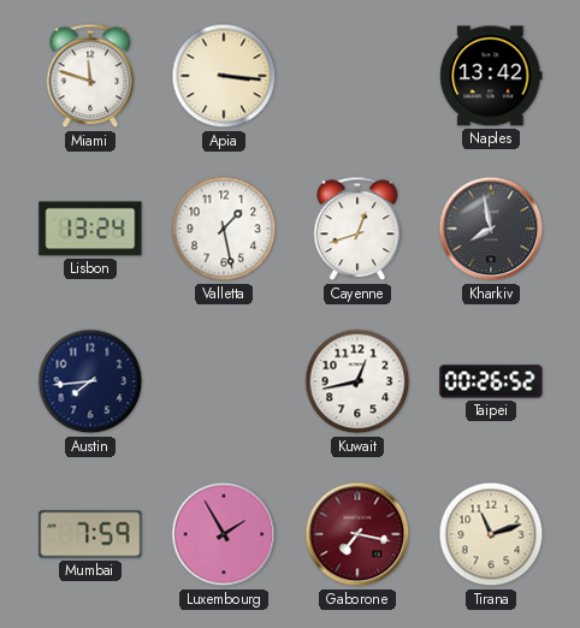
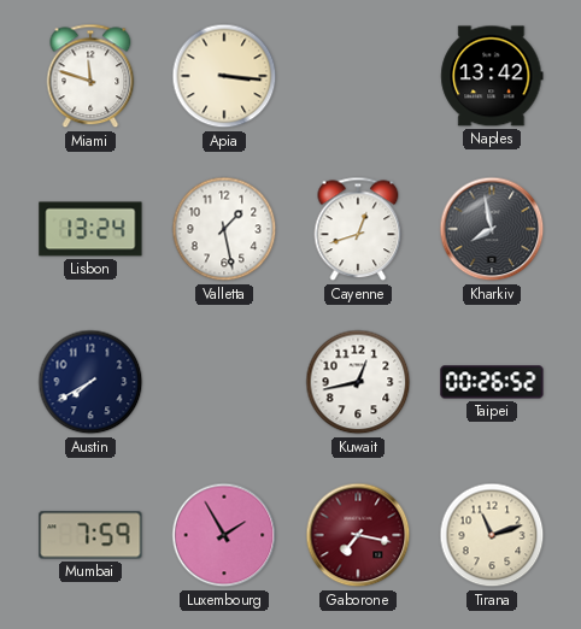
Austin: 7:44 -> 7:40 (90, 382)
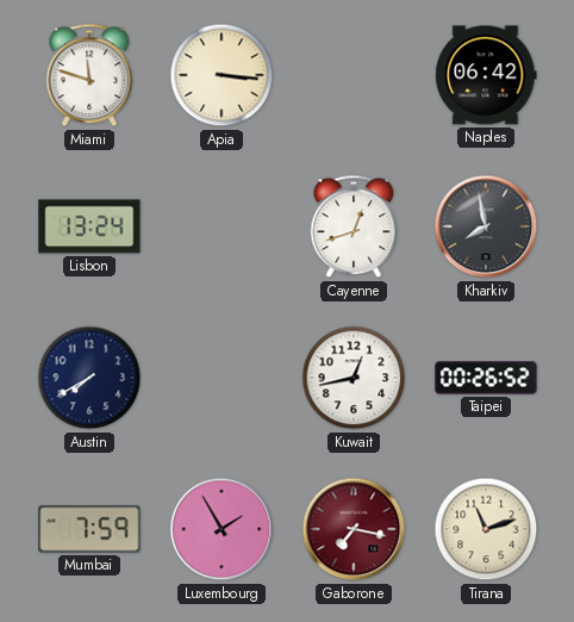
Naples: 13:42 -> 06:42 (486, 75)
Valletta: 1:28 -> none (224, 229)
